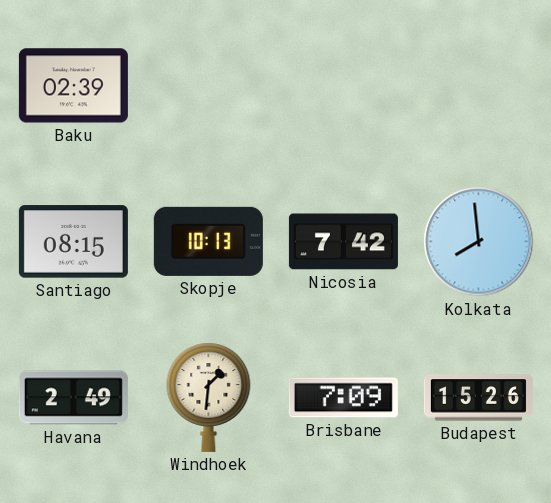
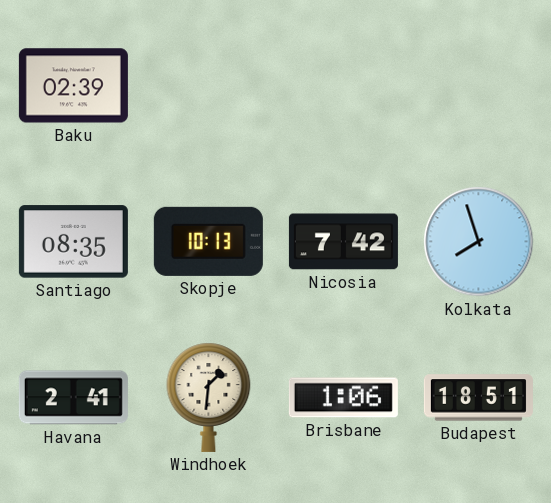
Santiago: 08:15 -> 08:35 (73, 242)
Kolkata: 7:59 -> 7:57 (479, 242)
Havana: 2:49 -> 2:41 (73, 398)
Brisbane: 7:09 -> 1:06 (343, 398)
Budapest: 15:26 -> 18:51 (478, 398)
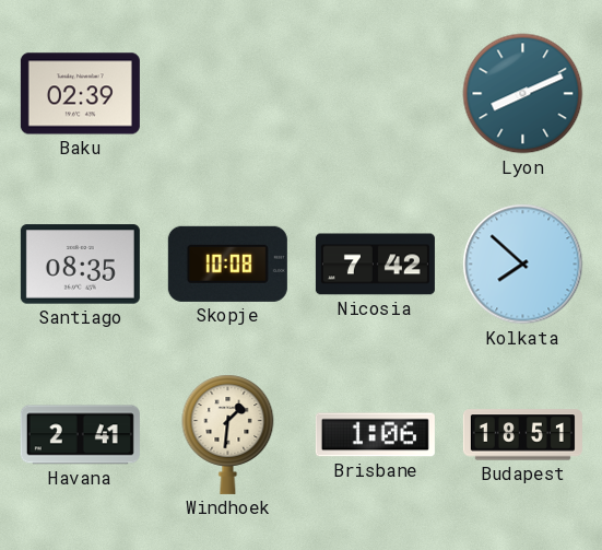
Lyon: none -> 8:11 (523, 94)
Skopje: 10:13 -> 10:08 (227, 264)
Kolkata: 7:57 -> 7:52 (523, 265)
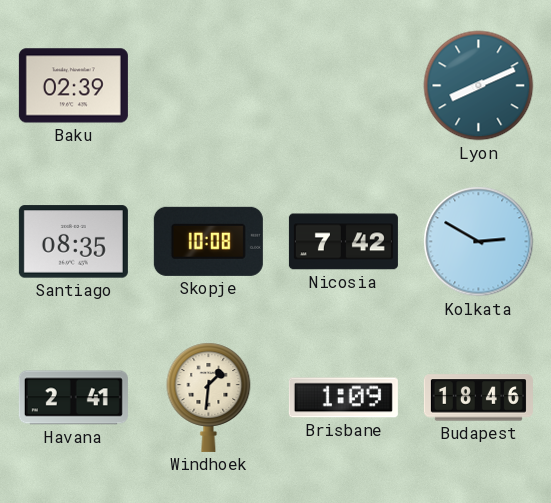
Kolkata: 7:52 -> 2:50 (479, 242)
Brisbane: 1:06 -> 1:09 (343, 398)
Budapest: 18:51 -> 18:46 (478, 398)
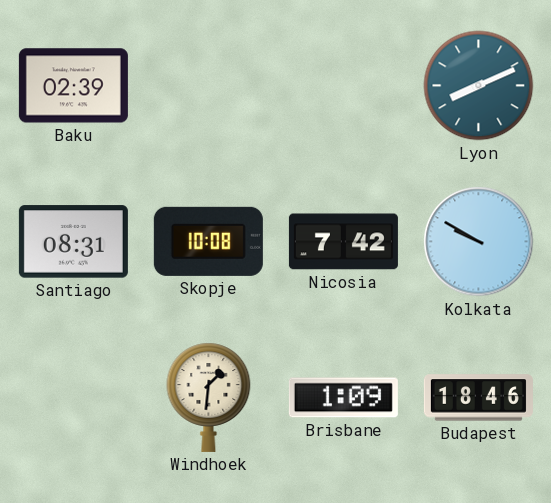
Santiago: 08:35 -> 08:31 (73, 242)
Kolkata: 2:50 -> 9:50 (479, 242)
Havana: 2:41 -> none (73, 398)
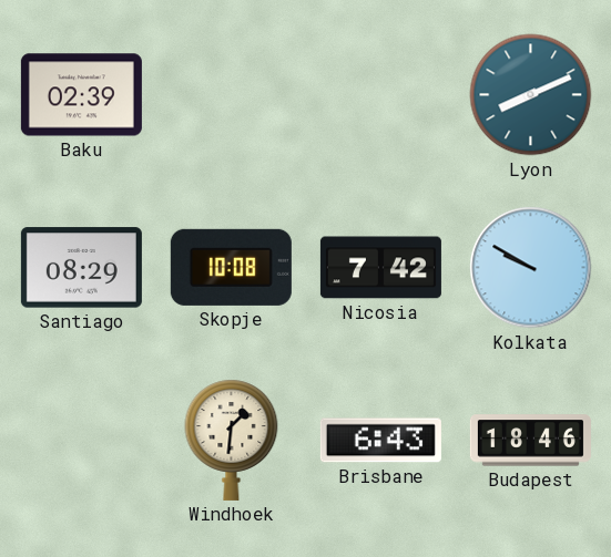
Santiago: 08:31 -> 08:29 (81, 268)
Brisbane: 1:09 -> 6:43 (380, 441)
